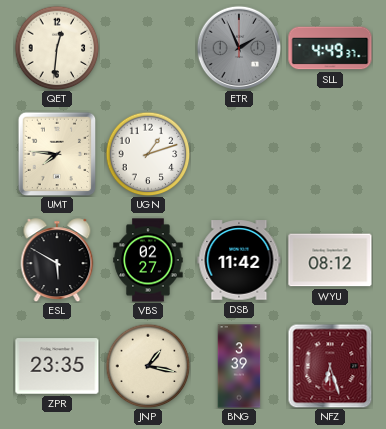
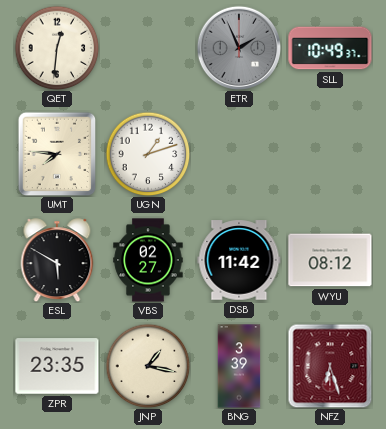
SLL: 4:49 -> 10:49 (330, 48)
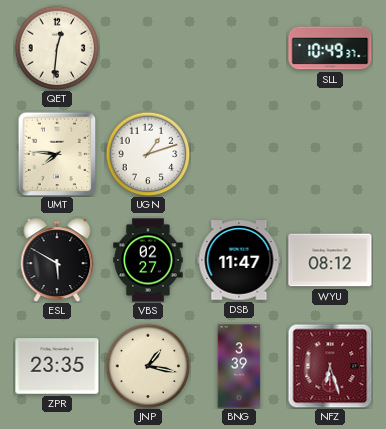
ETR: 1:56 -> none (238, 47)
DSB: 11:42 -> 11:47 (239, 260)
